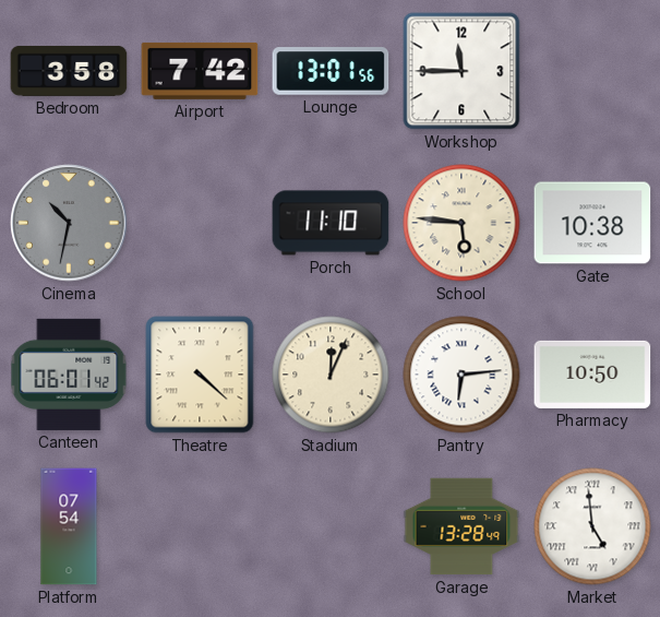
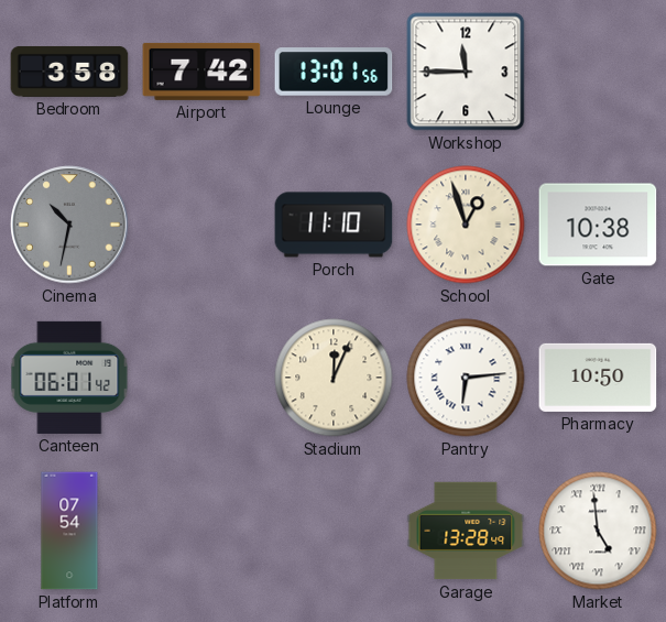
School: 5:46 -> 12:57 (466, 225)
Theatre: 4:22 -> none (200, 375)
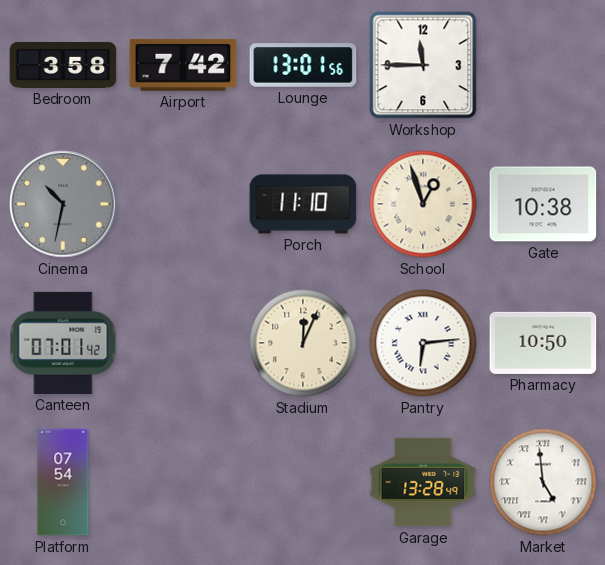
Canteen: 06:01 -> 07:01 (63, 343)
